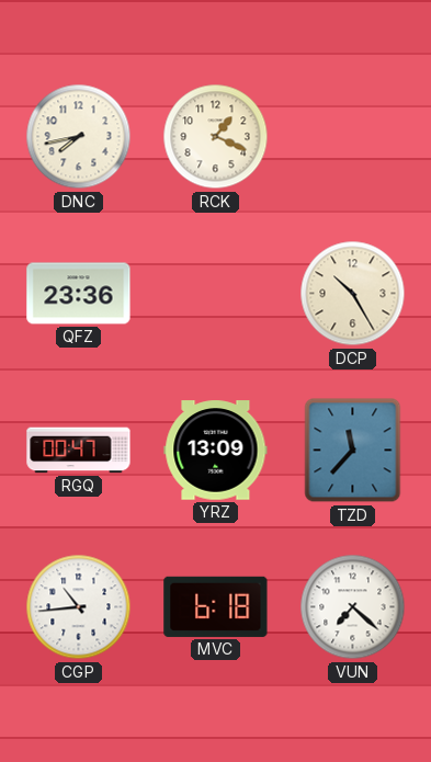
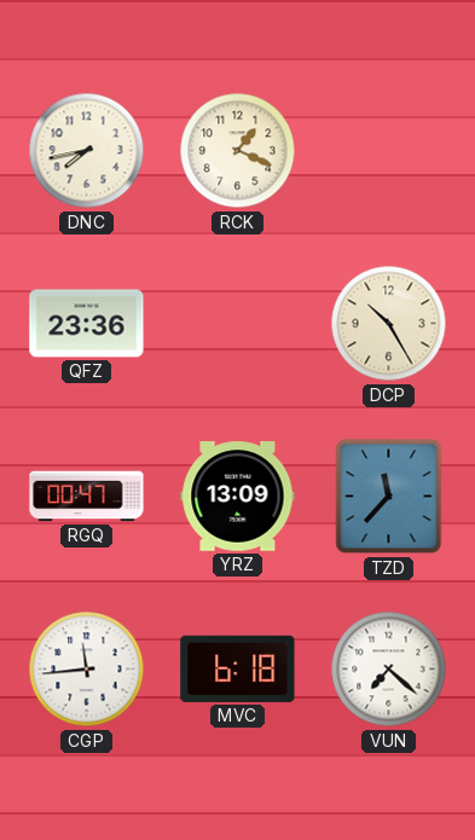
CGP: 10:44 -> 11:44 (87, 670)
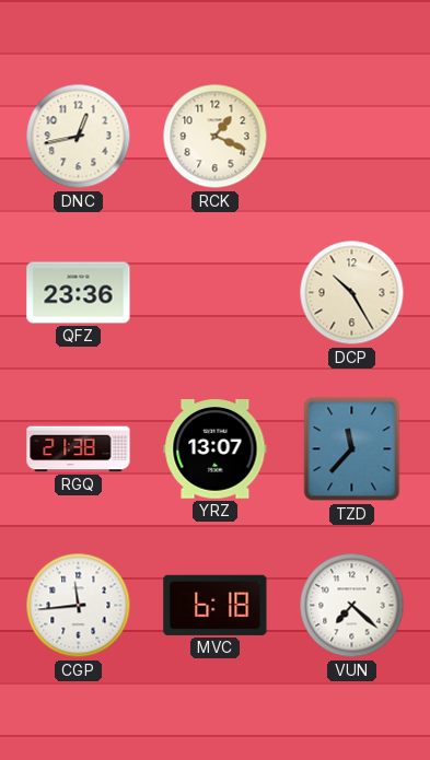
DNC: 7:43 -> 12:43 (79, 137)
RGQ: 00:47 -> 21:38 (79, 449)
YRZ: 13:09 -> 13:07 (216, 449)
